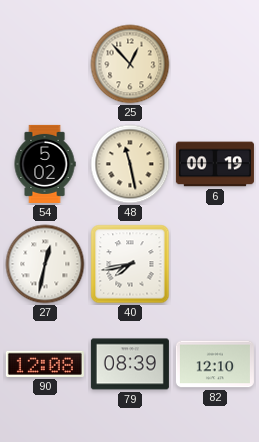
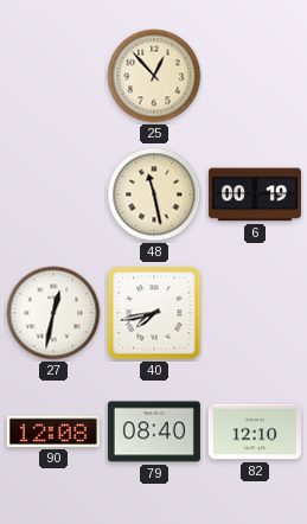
54: 5:02 -> none (45, 164)
79: 08:39 -> 08:40 (154, 432)
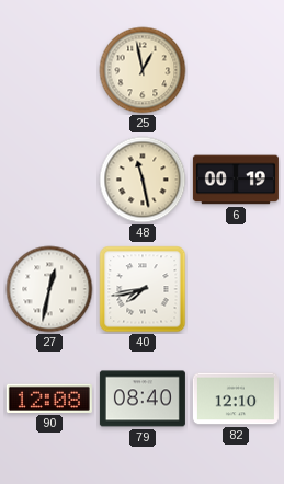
25: 12:53 -> 12:58 (143, 70)
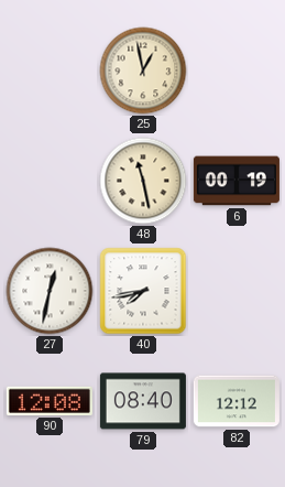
82: 12:10 -> 12:12 (237, 401)
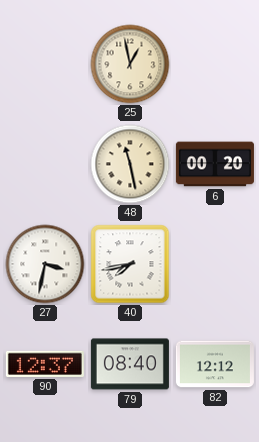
6: 00:19 -> 00:20 (215, 164)
27: 12:32 -> 3:32 (45, 264)
90: 12:08 -> 12:37 (45, 364)
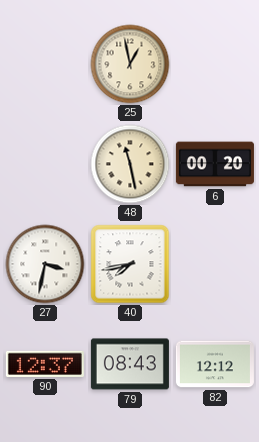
79: 08:40 -> 08:43 (130, 364)
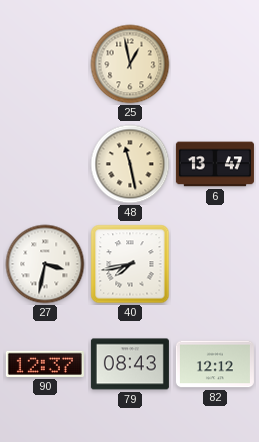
6: 00:20 -> 13:47 (215, 164)
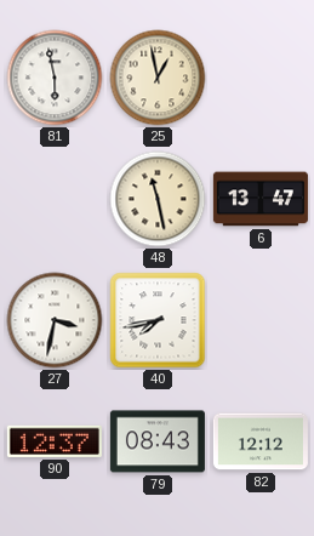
81: none -> 5:58 (55, 78)
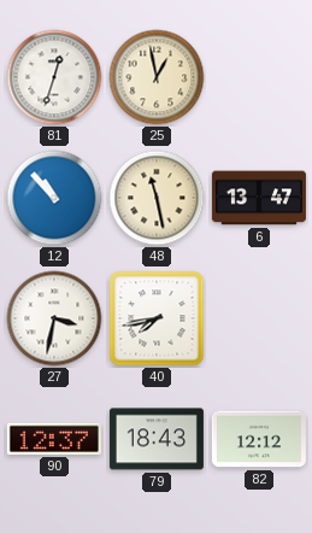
81: 5:58 -> 12:33 (54, 77)
12: none -> 10:53 (54, 198)
79: 08:43 -> 18:43 (157, 439)
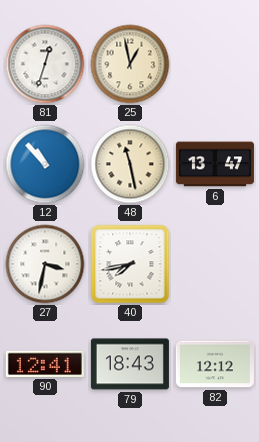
90: 12:37 -> 12:41 (45, 364)
